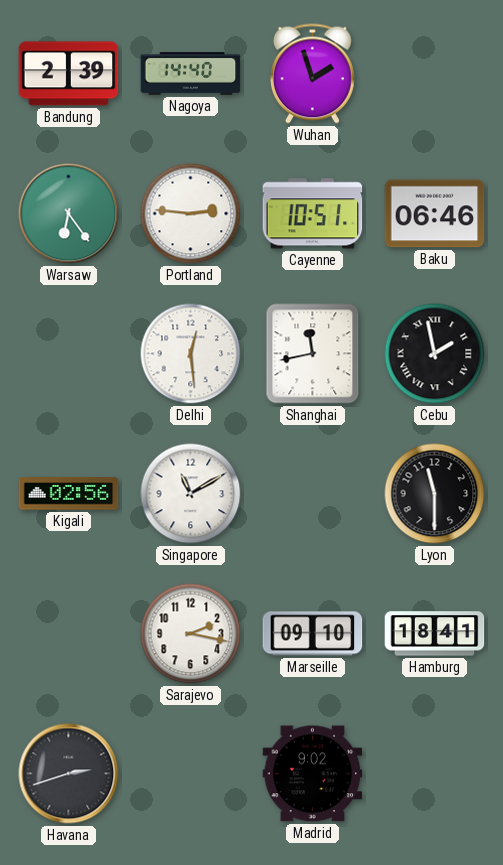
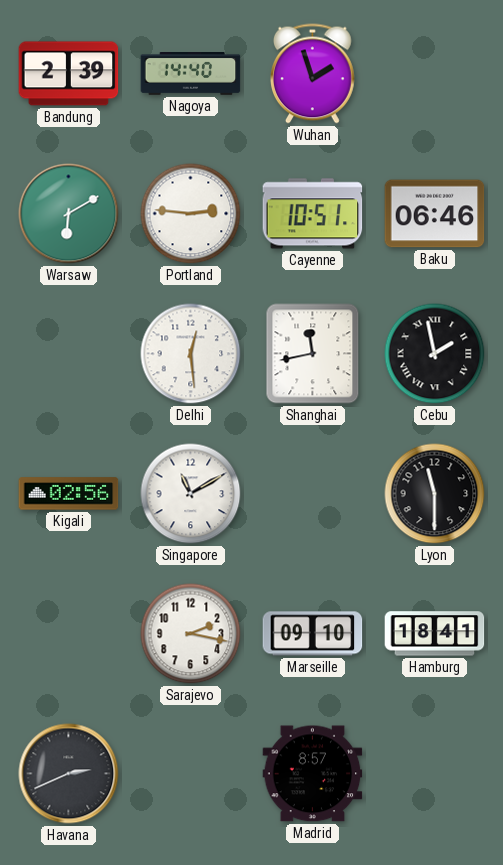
Warsaw: 6:24 -> 6:10 (69, 214)
Havana: 2:42 -> 2:41 (69, 774)
Madrid: 9:02 -> 8:57 (313, 774)
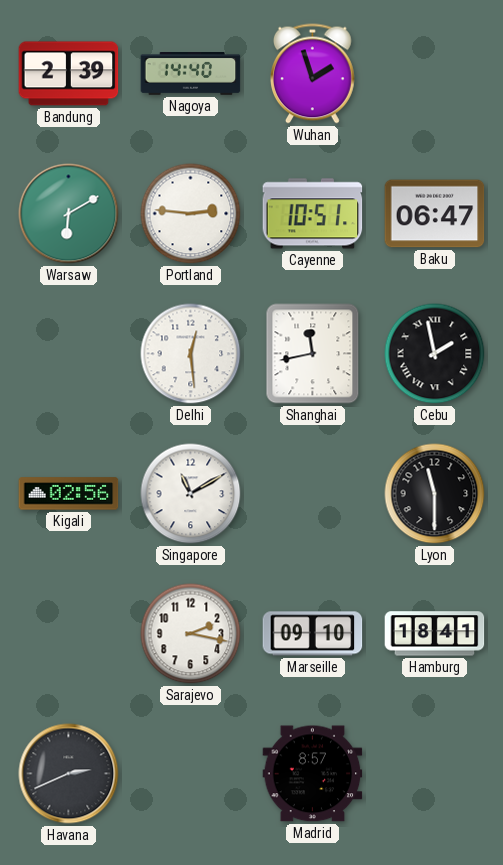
Baku: 06:46 -> 06:47 (435, 214)
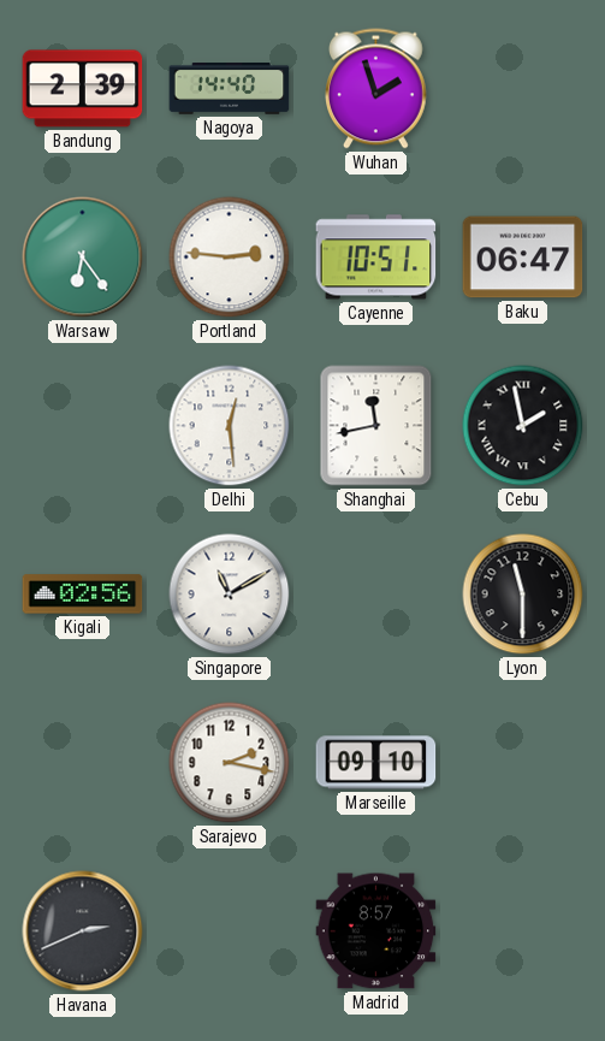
Warsaw: 6:10 -> 6:24 (83, 258)
Hamburg: 18:41 -> none (435, 634)
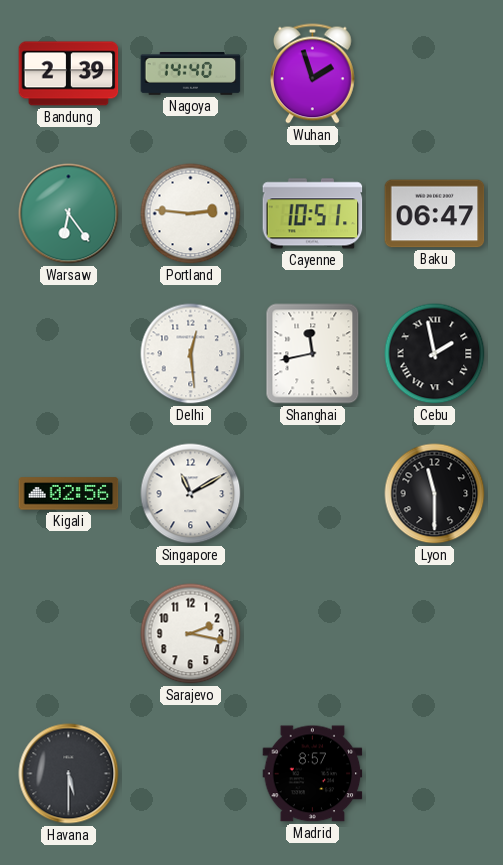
Marseille: 09:10 -> none (376, 763)
Havana: 2:41 -> 5:30 (69, 774)
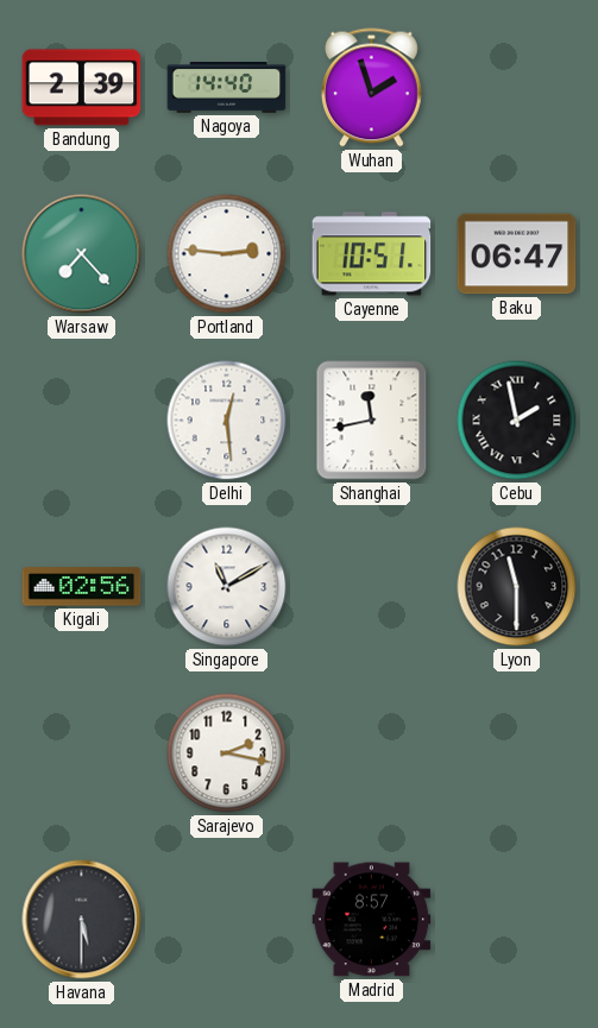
Warsaw: 6:24 -> 7:23 (82, 254)
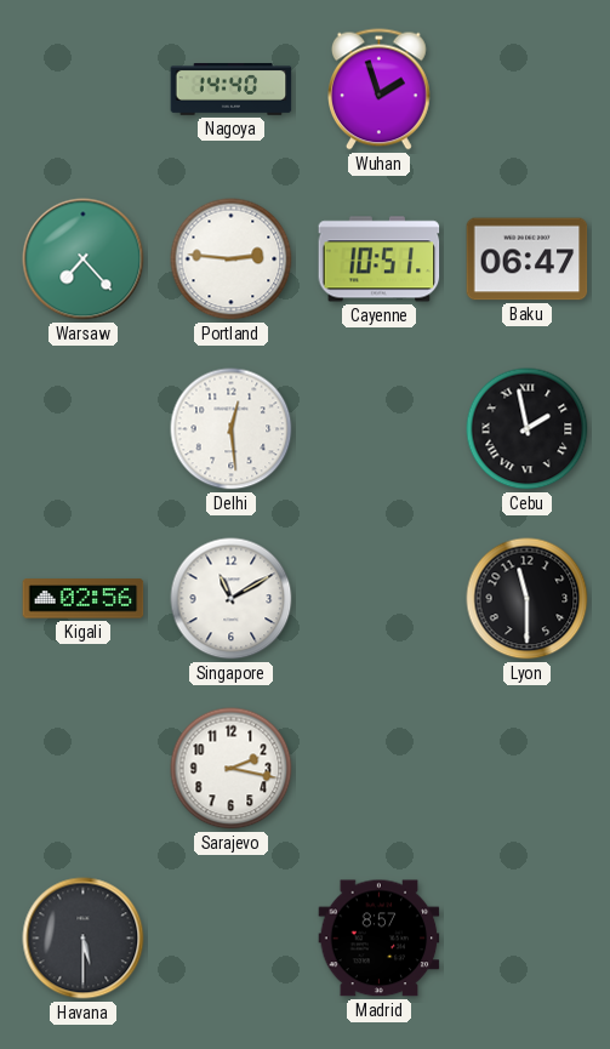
Bandung: 2:39 -> none (82, 88)
Shanghai: 11:43 -> none (372, 421)
